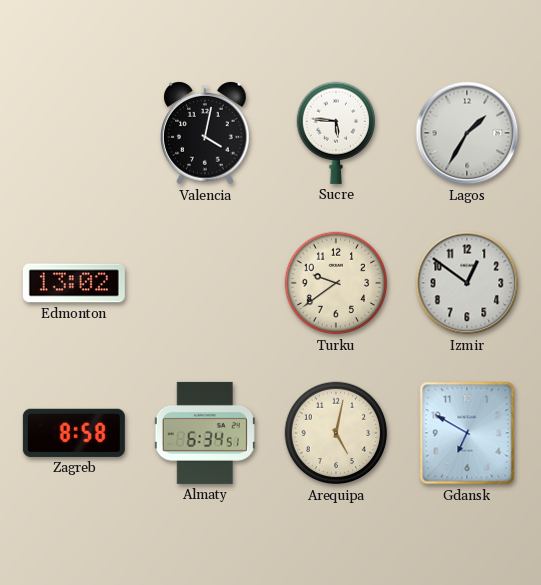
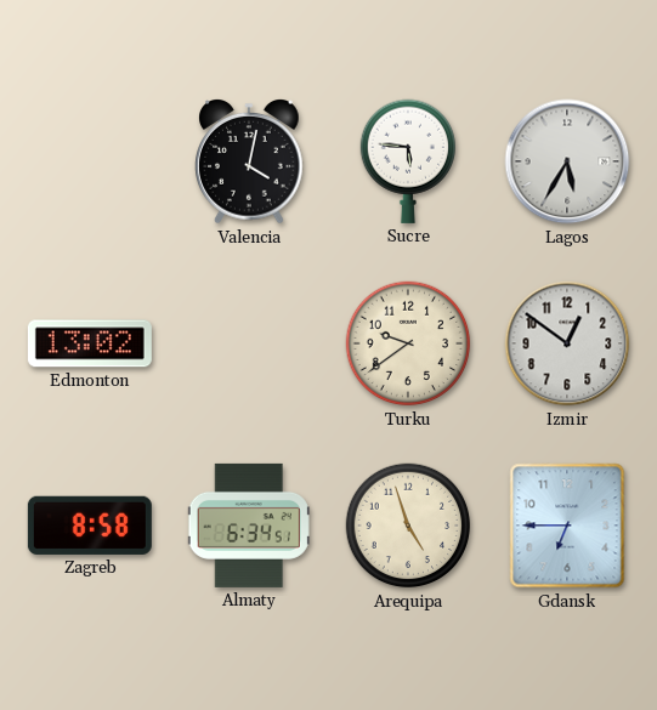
Lagos: 1:35 -> 5:35 (567, 161)
Arequipa: 5:02 -> 4:57 (408, 526)
Gdansk: 6:50 -> 6:45 (567, 526)
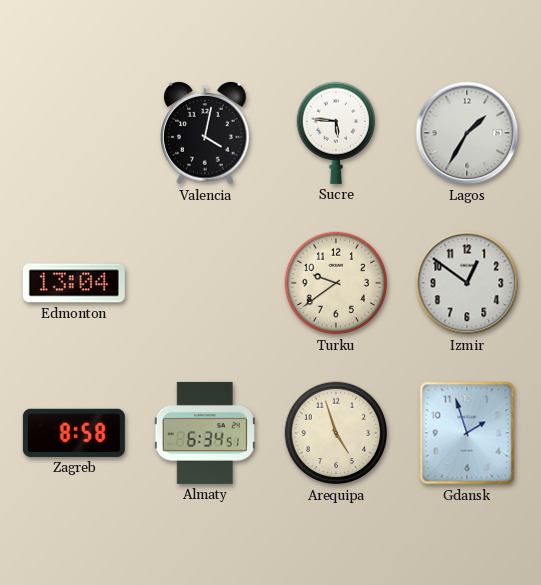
Lagos: 5:35 -> 1:35 (467, 133)
Edmonton: 13:02 -> 13:04 (74, 283)
Gdansk: 6:45 -> 1:57 (467, 433)
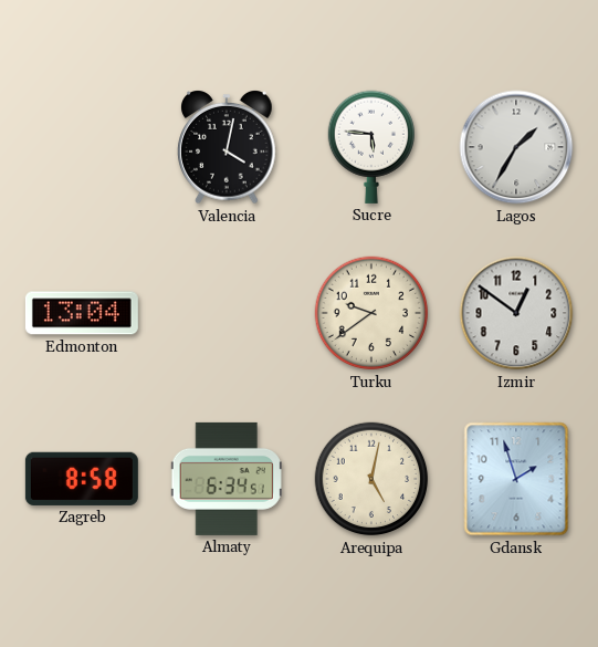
Arequipa: 4:57 -> 5:02 (371, 479)
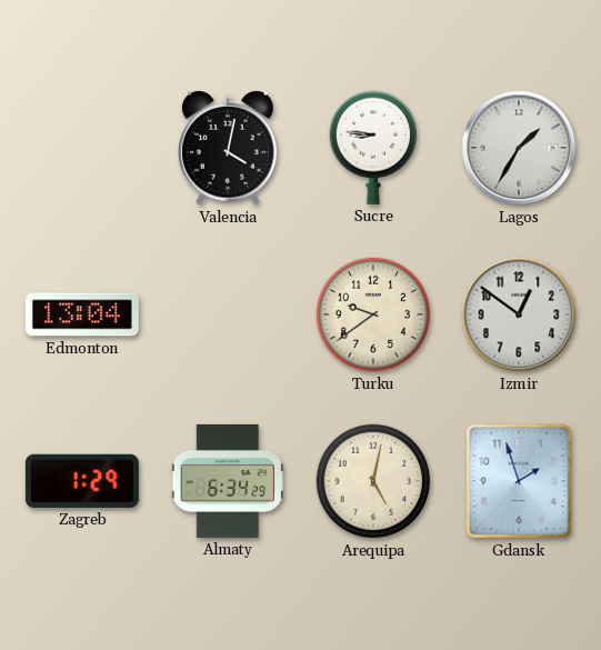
Sucre: 5:46 -> 8:46 (372, 148)
Zagreb: 8:58 -> 1:29 (82, 481)
Almaty: 6:34:51 -> 6:34:29 (228, 481)
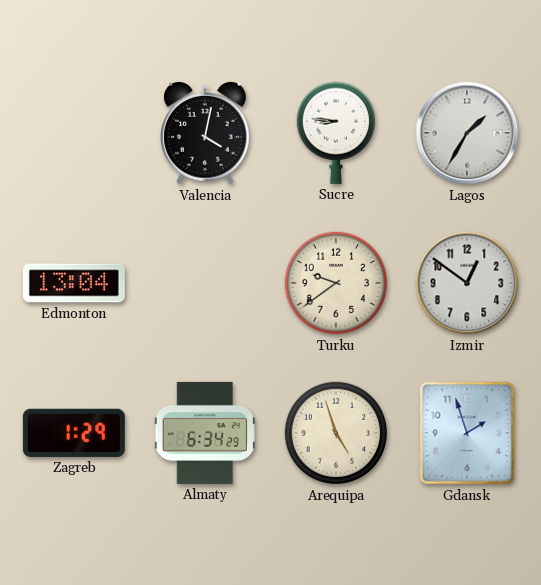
Arequipa: 5:02 -> 4:57 (336, 433)
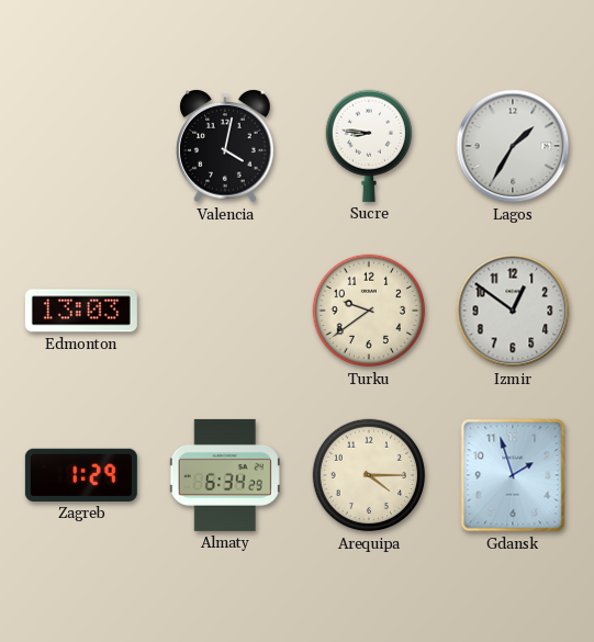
Edmonton: 13:04 -> 13:03 (81, 311)
Arequipa: 4:57 -> 4:15 (369, 475)
